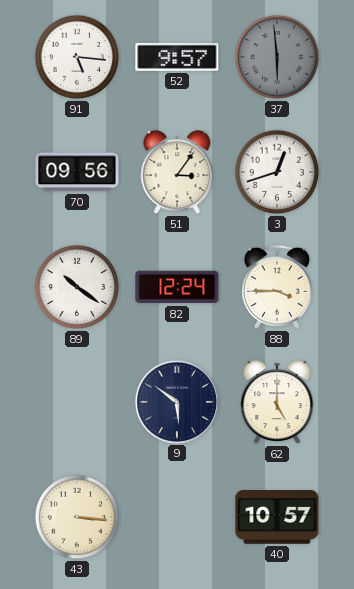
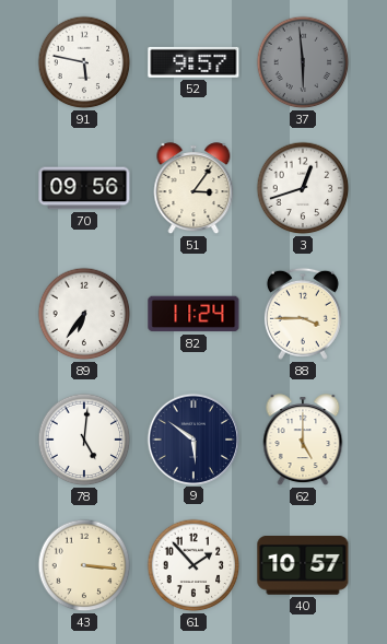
91: 5:16 -> 5:47 (84, 62)
89: 10:21 -> 6:36 (84, 314)
82: 12:24 -> 11:24 (193, 314)
78: none -> 5:01 (84, 440)
61: none -> 1:53 (193, 565)
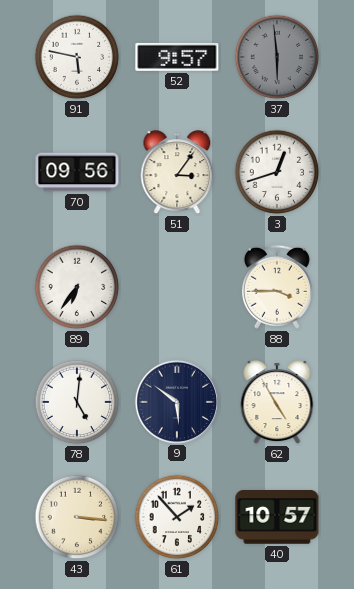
82: 11:24 -> none (193, 314)
62: 5:00 -> 4:55 (277, 403)
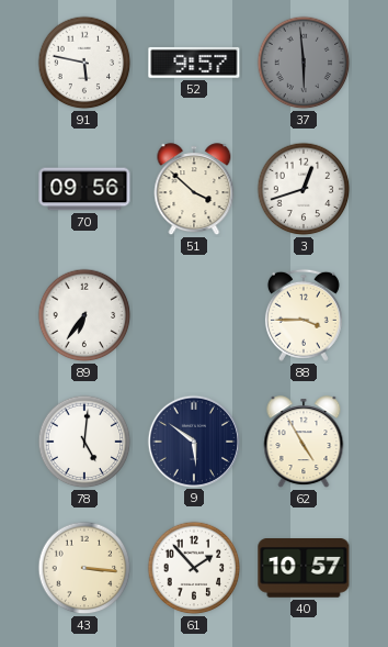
51: 3:06 -> 3:52 (194, 190)
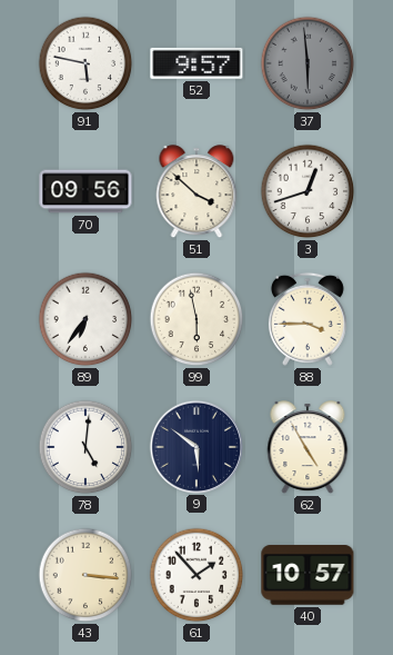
99: none -> 5:58 (196, 319)
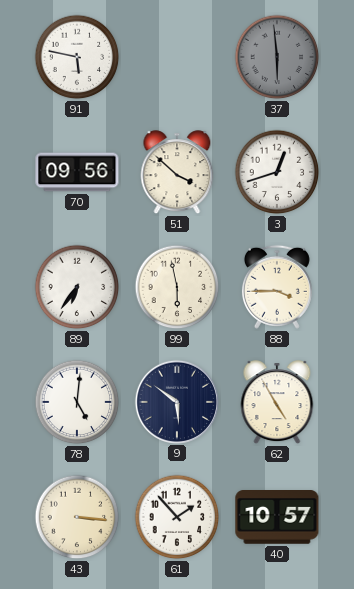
52: 9:57 -> none (196, 63)
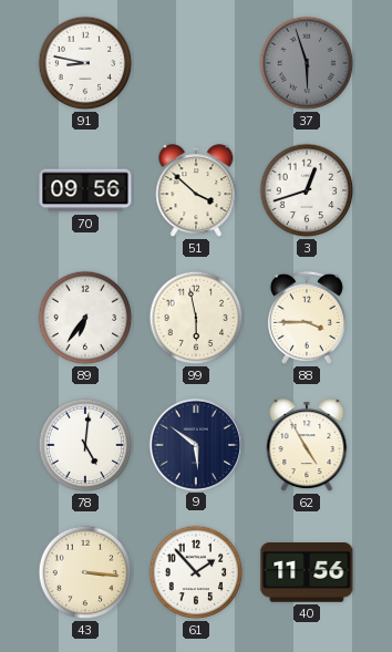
91: 5:47 -> 8:47 (85, 63)
37: 5:59 -> 5:57 (307, 63)
40: 10:57 -> 11:56 (307, 573)
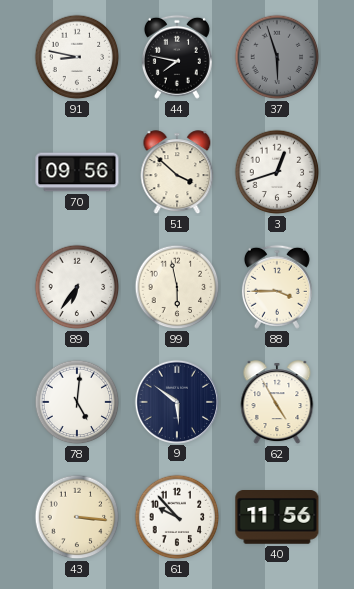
44: none -> 7:47 (177, 57)
61: 1:53 -> 9:53 (177, 517)
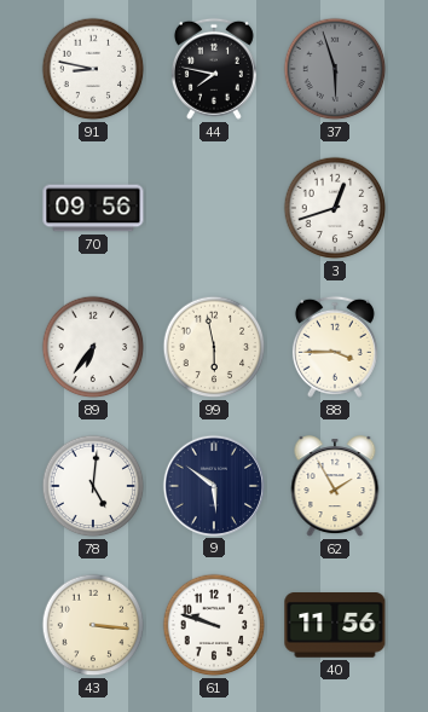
51: 3:52 -> none (177, 173)
62: 4:55 -> 1:55 (335, 487)
61: 9:53 -> 9:48 (214, 625)
